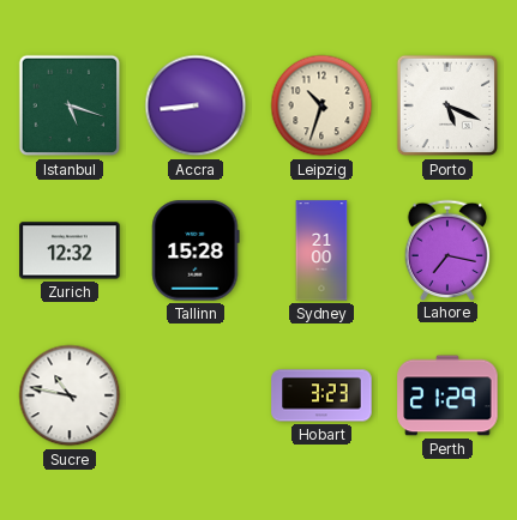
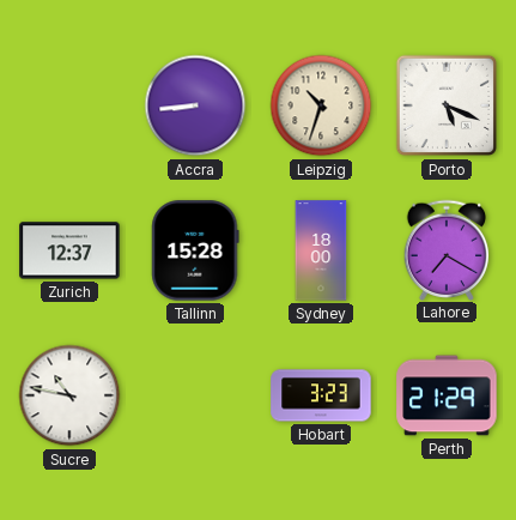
Istanbul: 5:18 -> none (70, 105)
Zurich: 12:32 -> 12:37 (69, 250)
Sydney: 21:00 -> 18:00 (321, 250)
Lahore: 7:17 -> 7:20 (447, 249)
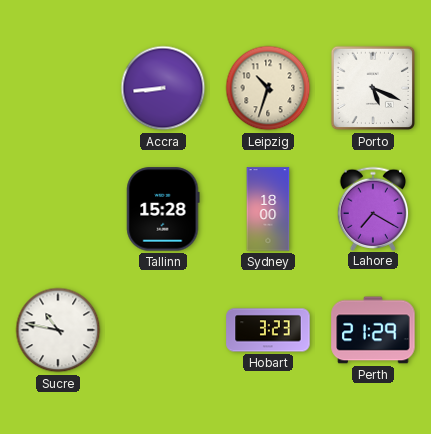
Zurich: 12:37 -> none (69, 250)
